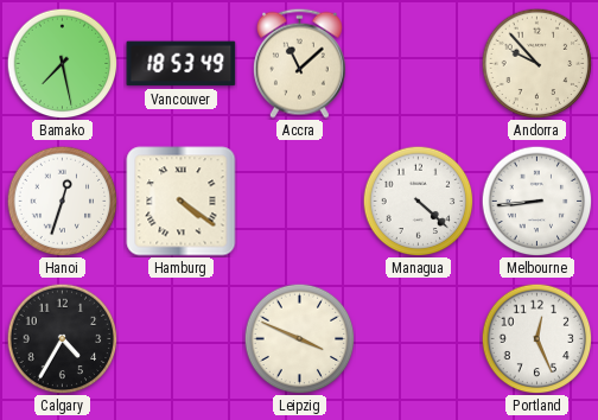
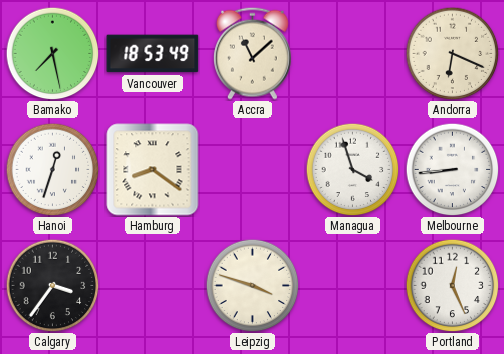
Andorra: 9:53 -> 6:19 (452, 53)
Hamburg: 4:21 -> 8:21 (153, 170)
Managua: 4:22 -> 3:57 (352, 169)
Calgary: 4:35 -> 3:36 (52, 285)
Leipzig: 3:49 -> 3:48 (252, 285)
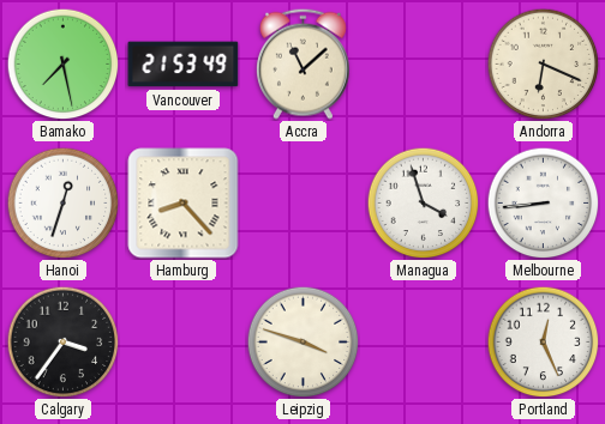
Vancouver: 18:53 -> 21:53 (184, 65)
Hamburg: 8:21 -> 8:23 (184, 204)
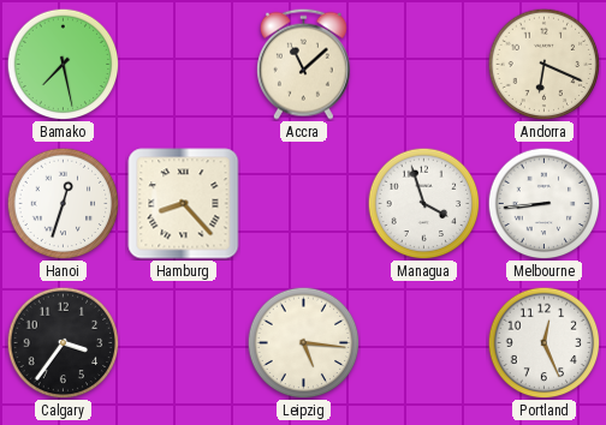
Vancouver: 21:53 -> none (184, 65)
Leipzig: 3:48 -> 5:16 (303, 342)
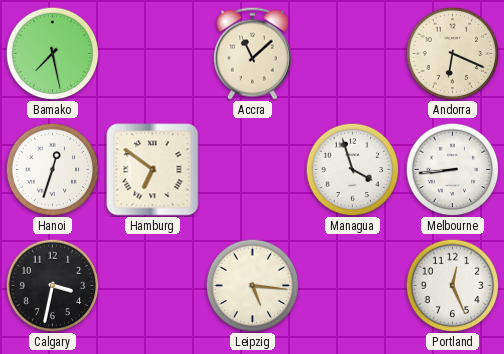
Hamburg: 8:23 -> 6:51 (153, 170)
Calgary: 3:36 -> 3:32 (52, 285)
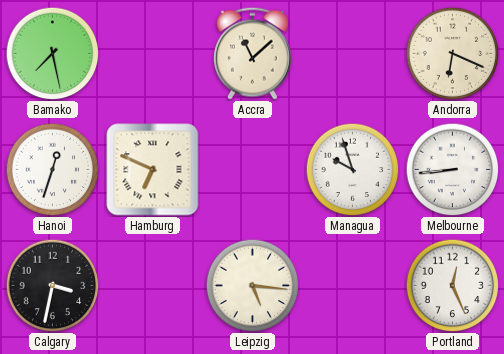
Hamburg: 6:51 -> 6:49 (153, 170)
Managua: 3:57 -> 9:57 (352, 169)
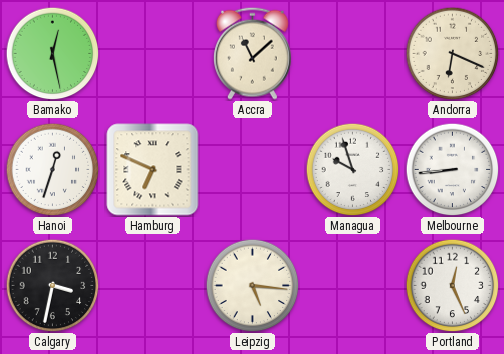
Bamako: 7:28 -> 12:28 (52, 53)
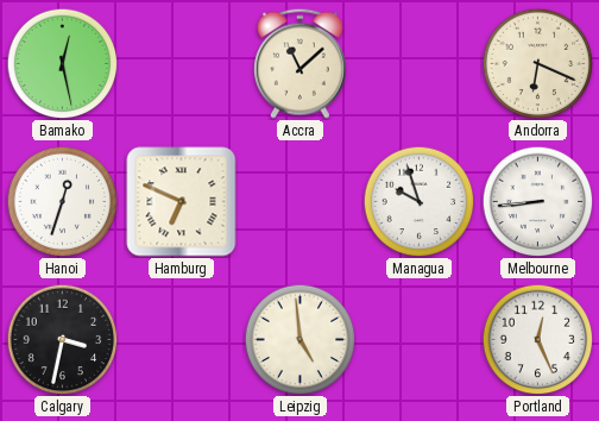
Leipzig: 5:16 -> 4:59 (299, 339)
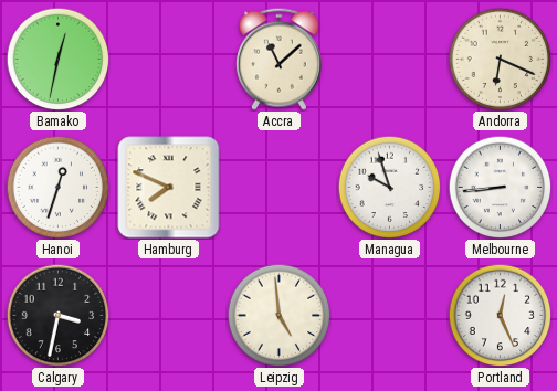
Bamako: 12:28 -> 12:32 (57, 59)
Hamburg: 6:49 -> 7:49 (169, 188)
